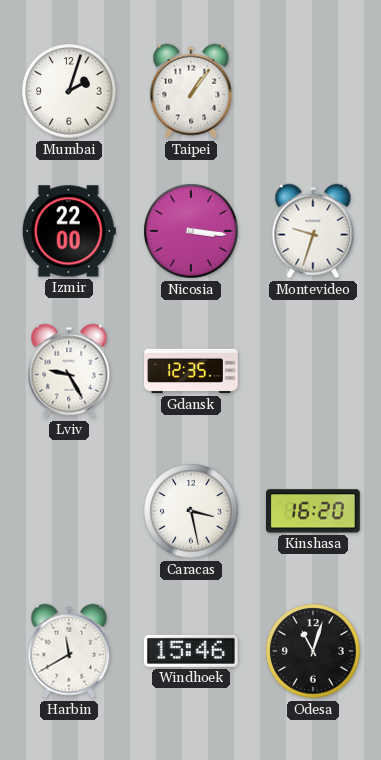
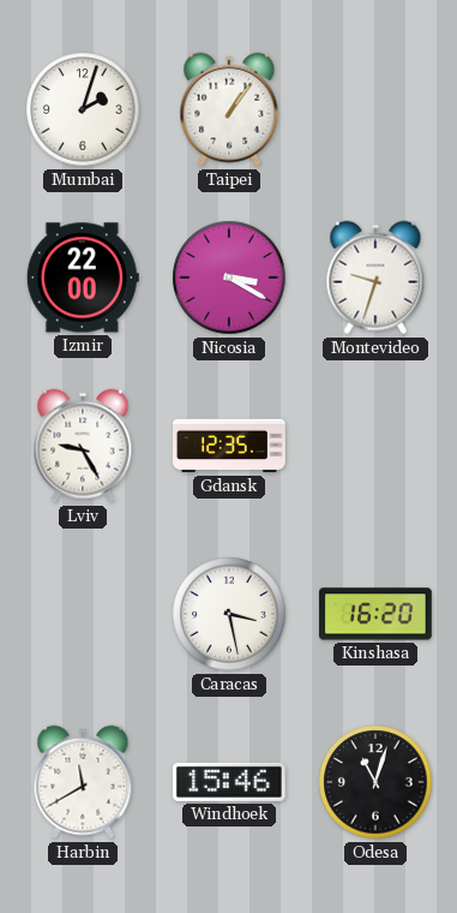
Nicosia: 3:16 -> 3:20 (229, 278)
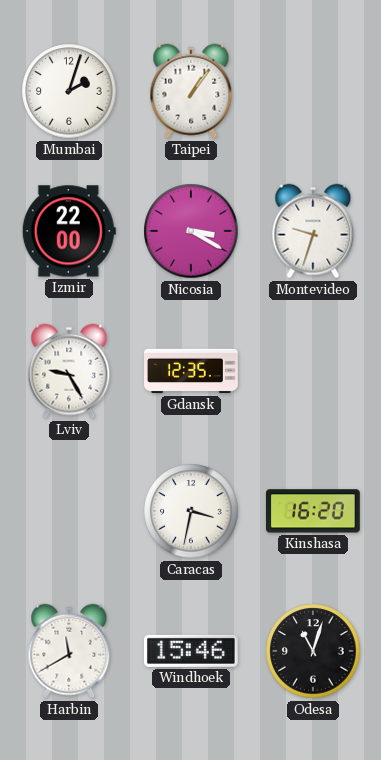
Caracas: 3:28 -> 3:32 (191, 511)
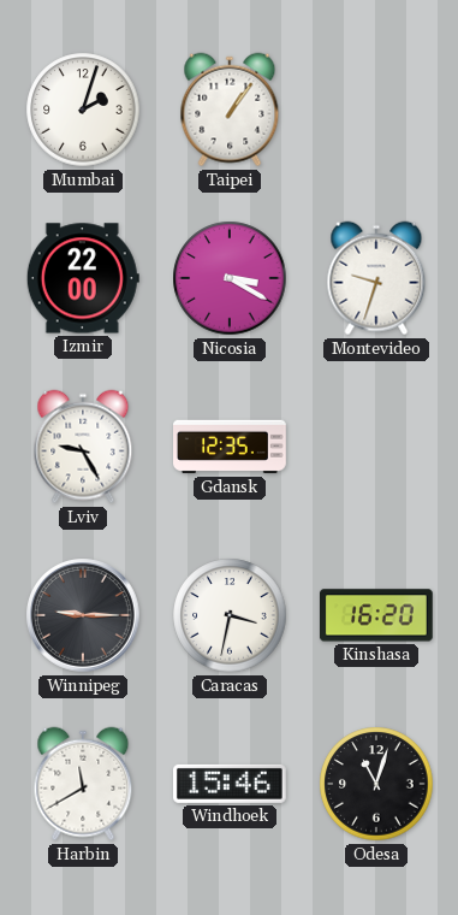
Winnipeg: none -> 9:15 (84, 616)
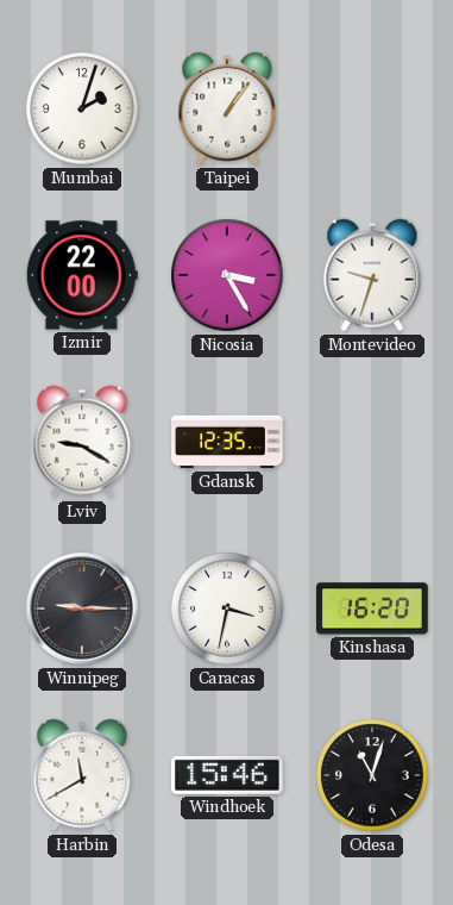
Nicosia: 3:20 -> 3:25 (227, 275)
Lviv: 9:25 -> 9:20 (82, 442)
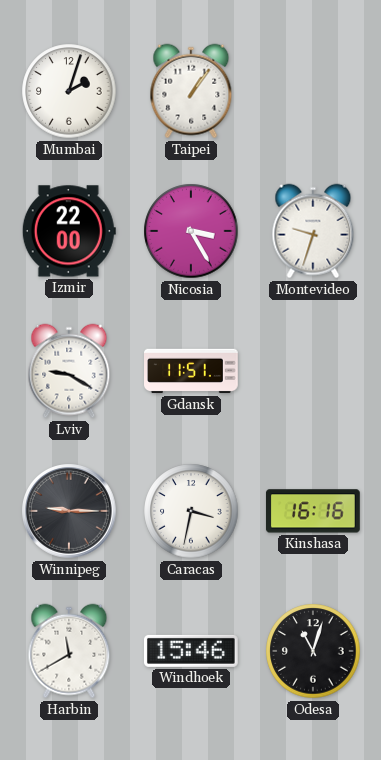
Gdansk: 12:35 -> 11:51 (192, 371)
Kinshasa: 16:20 -> 16:16 (313, 511)
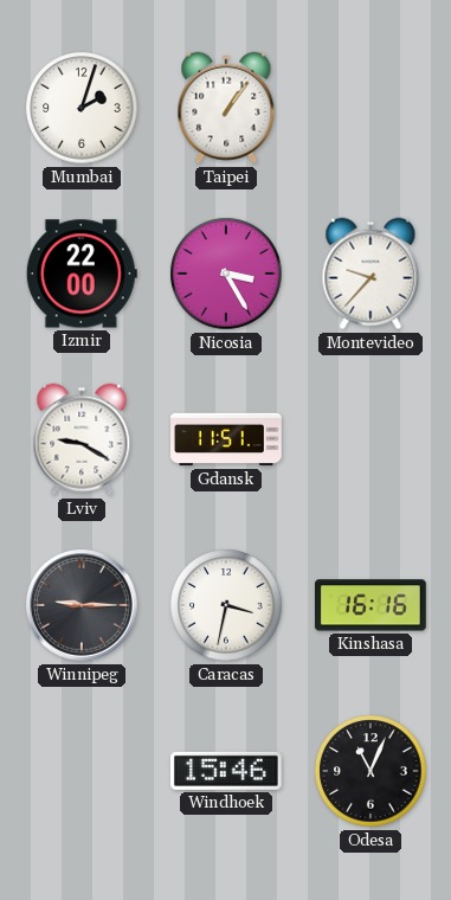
Montevideo: 9:33 -> 9:37 (371, 274)
Harbin: 11:40 -> none (69, 651)
Odesa: 11:03 -> 11:04 (371, 771)
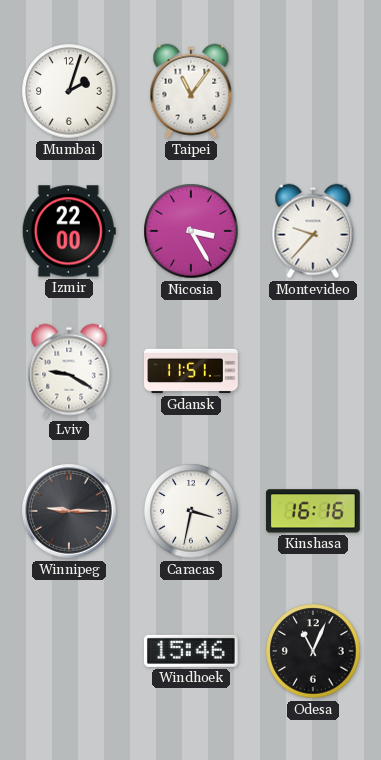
Taipei: 1:06 -> 11:06 (191, 91)
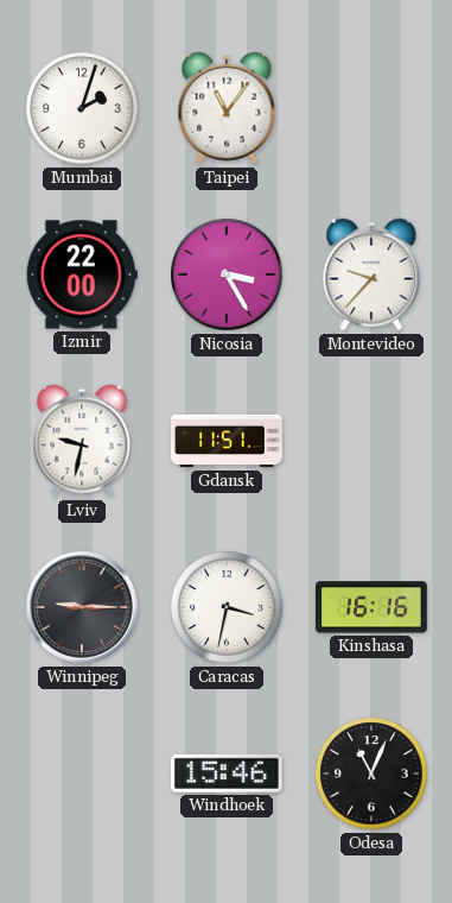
Lviv: 9:20 -> 9:32 (82, 441)
